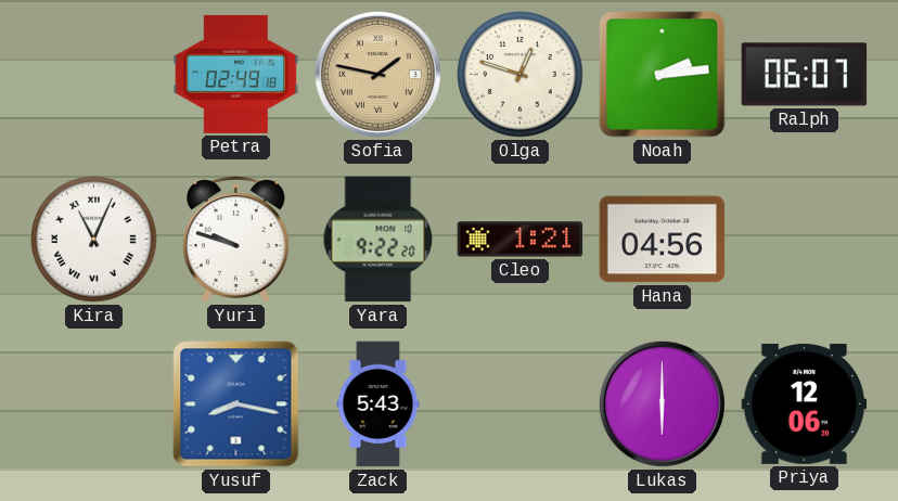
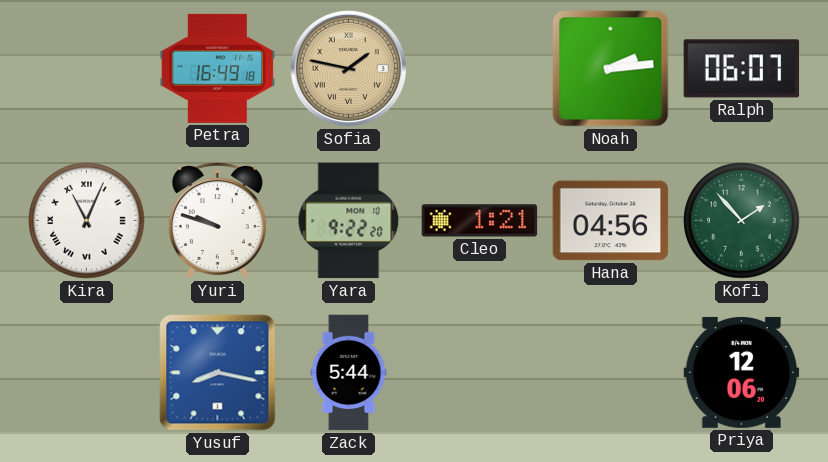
Petra: 02:49 -> 16:49 (218, 68)
Olga: 12:48 -> none (521, 75)
Kofi: none -> 1:53 (742, 221)
Zack: 5:43 -> 5:44 (349, 373)
Lukas: 6:00 -> none (662, 403)
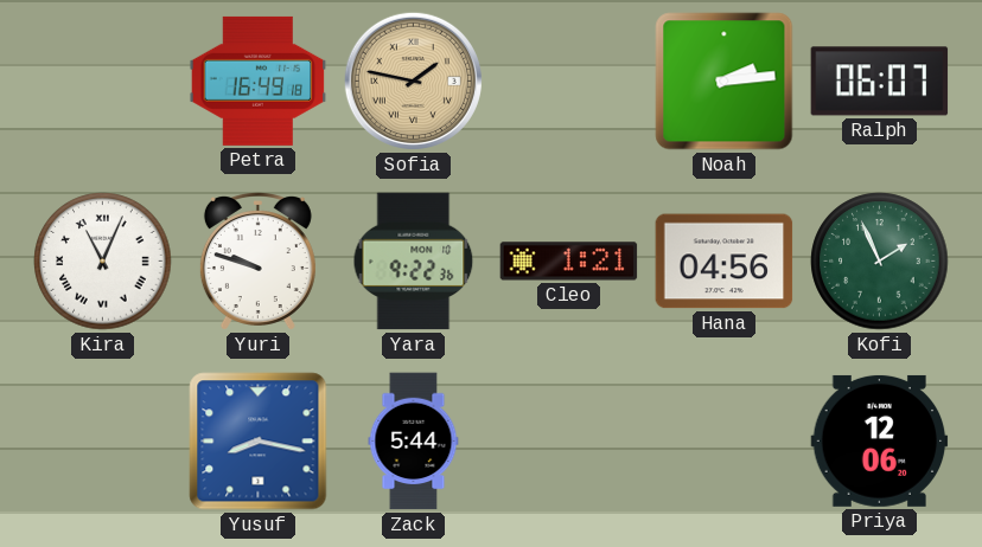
Yara: 9:22:20 -> 9:22:36 (414, 262)
Kofi: 1:53 -> 1:56 (880, 262)
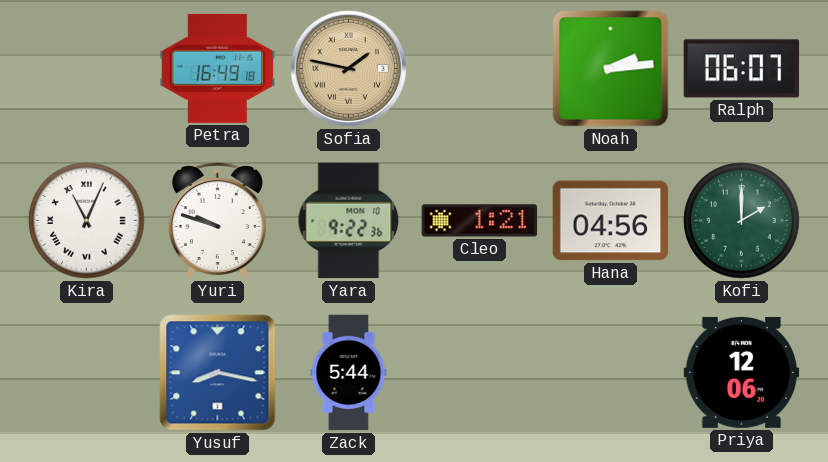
Kofi: 1:56 -> 2:00 (742, 221)
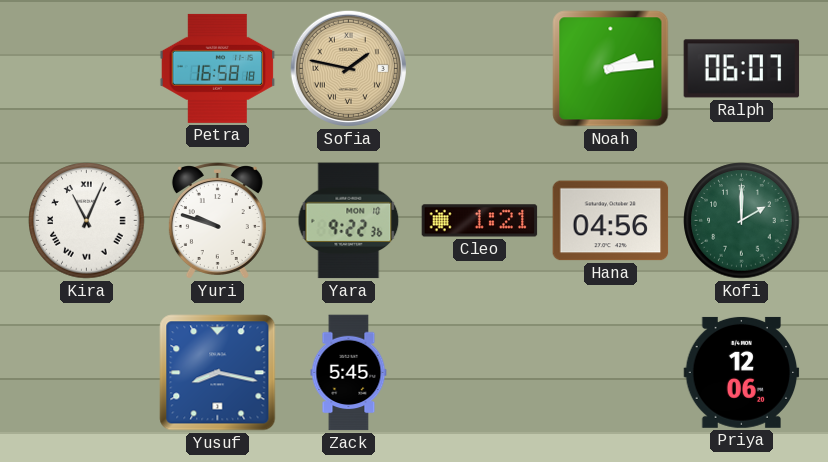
Petra: 16:49 -> 16:58 (218, 68)
Zack: 5:44 -> 5:45 (349, 373)
